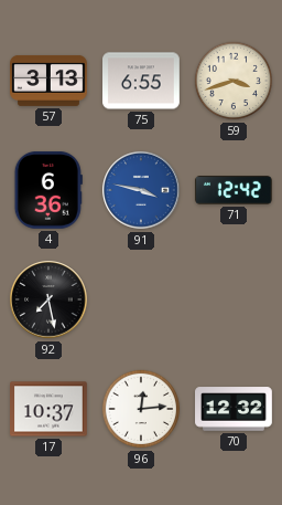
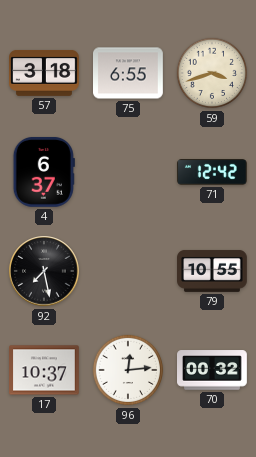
57: 3:13 -> 3:18 (45, 73)
4: 6:36 -> 6:37 (44, 172)
91: 3:47 -> none (141, 190)
79: none -> 10:55 (213, 271)
70: 12:32 -> 00:32 (213, 370)
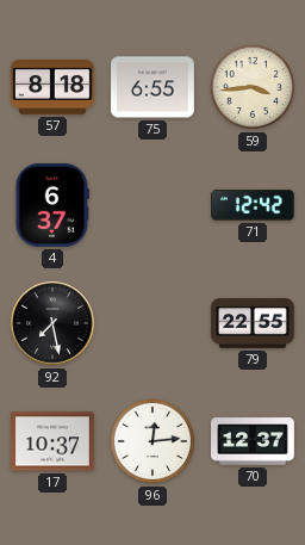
57: 3:18 -> 8:18 (54, 87)
59: 3:42 -> 3:44 (253, 87)
79: 10:55 -> 22:55 (254, 323)
70: 00:32 -> 12:37 (254, 441)
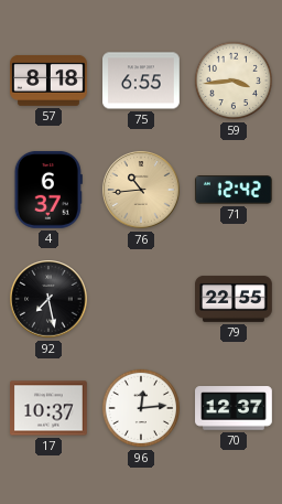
76: none -> 10:44 (141, 190)
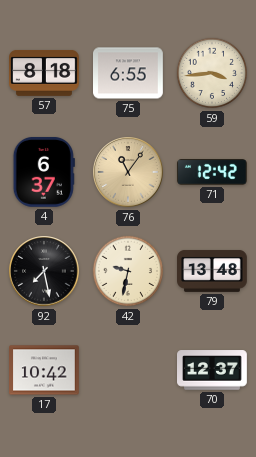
76: 10:44 -> 11:06 (128, 172)
42: none -> 9:32 (128, 271)
79: 22:55 -> 13:48 (213, 271)
17: 10:37 -> 10:42 (45, 370)
96: 12:14 -> none (141, 408)
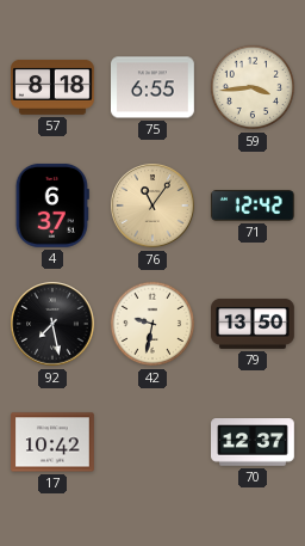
79: 13:48 -> 13:50 (254, 324)
